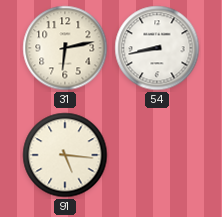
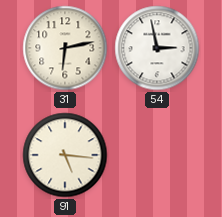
54: 8:43 -> 2:58 (157, 48)
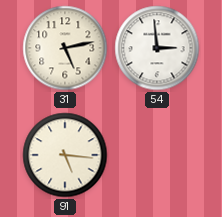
31: 6:13 -> 5:13 (65, 48)
54: 2:58 -> 2:59 (157, 48)
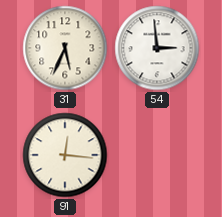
31: 5:13 -> 5:34 (65, 48)
91: 5:16 -> 12:16 (65, 155)
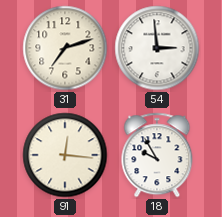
31: 5:34 -> 7:12 (65, 48)
18: none -> 9:55 (157, 155)
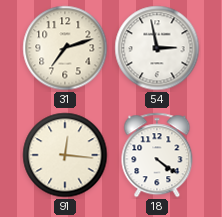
54: 2:59 -> 2:58 (157, 48)
18: 9:55 -> 4:21 (157, 155)
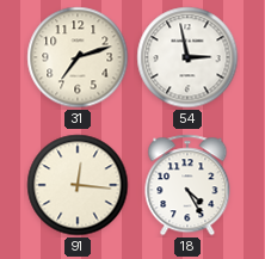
18: 4:21 -> 4:25 (187, 185)
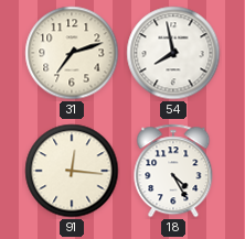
54: 2:58 -> 7:58 (173, 53)
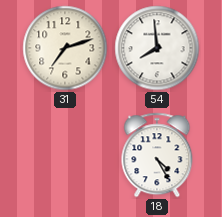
54: 7:58 -> 7:59 (157, 48)
91: 12:16 -> none (72, 171)
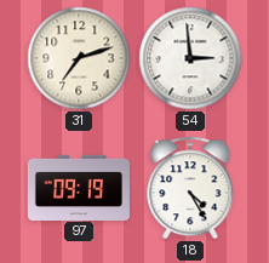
54: 7:59 -> 2:59 (190, 58)
97: none -> 09:19 (79, 187)
